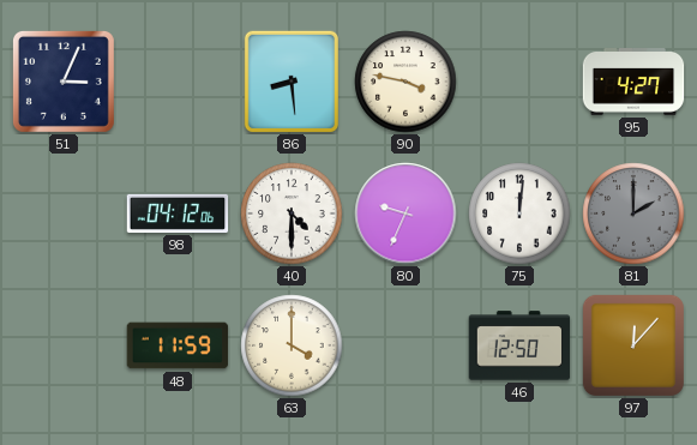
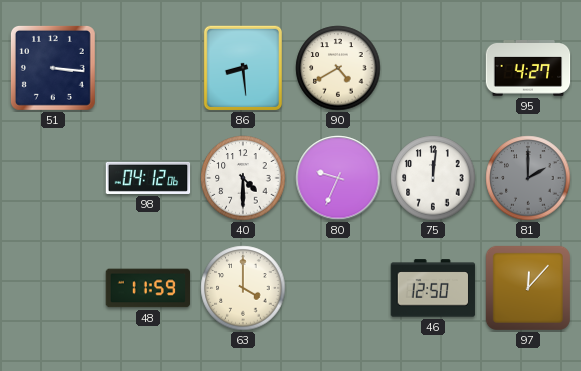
51: 3:04 -> 3:16 (53, 68)
90: 3:47 -> 4:40 (338, 68)
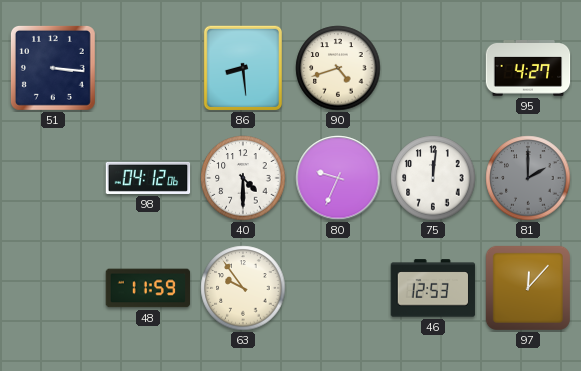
90: 4:40 -> 4:42 (338, 68)
63: 4:00 -> 9:54 (243, 288)
46: 12:50 -> 12:53 (433, 288)
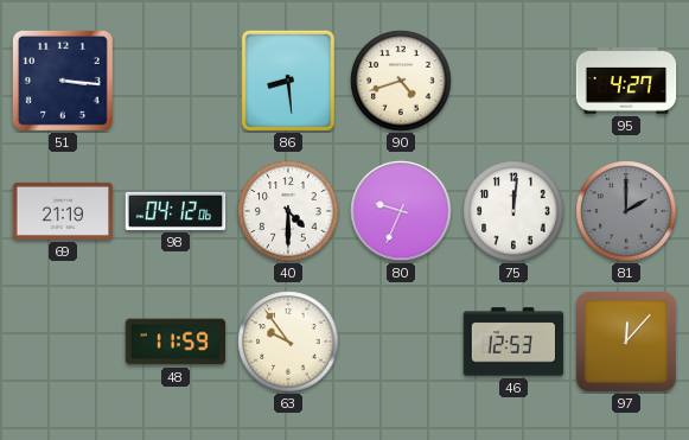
69: none -> 21:19 (63, 211)
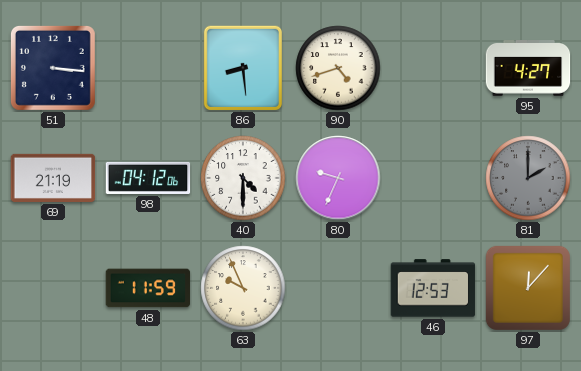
75: 12:01 -> none (513, 211)
63: 9:54 -> 9:56 (243, 288)
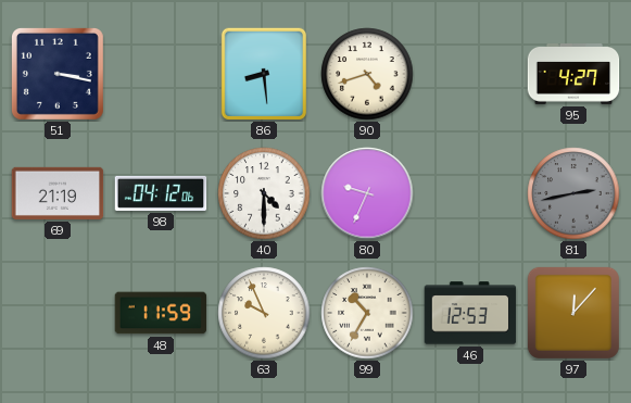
51: 3:16 -> 3:17 (58, 74)
81: 2:00 -> 2:43 (573, 193)
99: none -> 10:35 (367, 313)
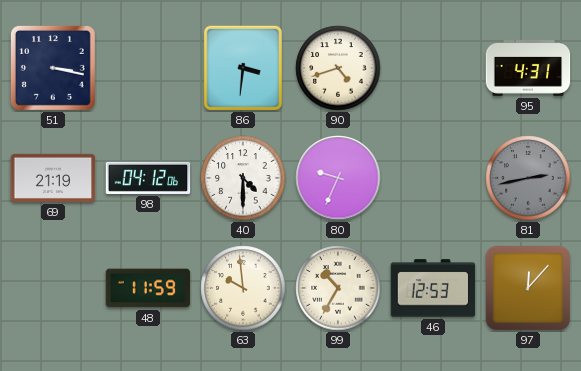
86: 8:29 -> 3:31 (242, 67)
95: 4:27 -> 4:31 (528, 68)
63: 9:56 -> 9:59 (243, 288)
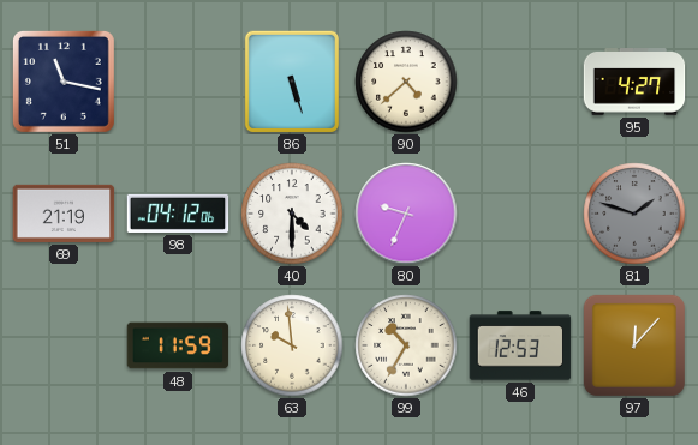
51: 3:17 -> 11:17 (64, 82)
86: 3:31 -> 5:27 (291, 80)
90: 4:42 -> 4:38 (406, 82)
95: 4:31 -> 4:27 (634, 82)
81: 2:43 -> 1:48 (634, 214)
